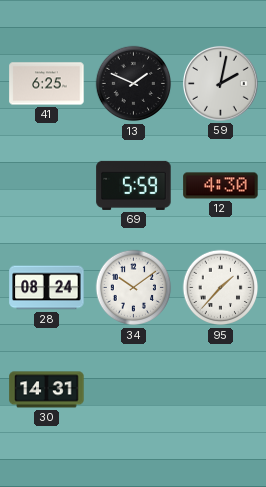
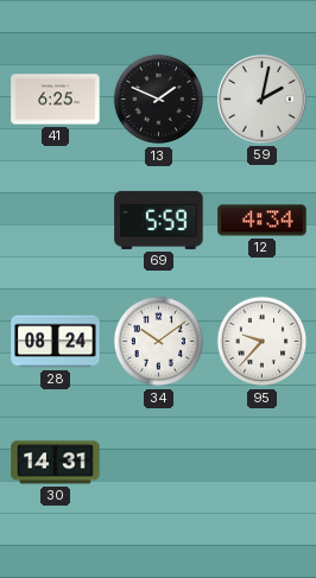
12: 4:30 -> 4:34 (263, 221)
95: 1:37 -> 9:37 (263, 342)
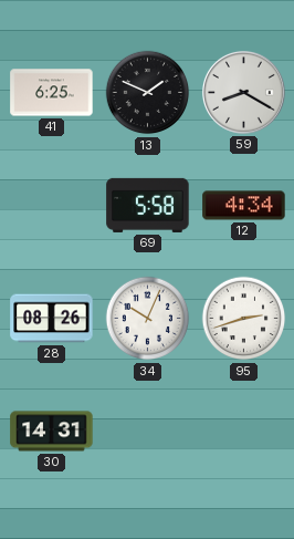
59: 2:02 -> 8:20 (243, 92)
69: 5:59 -> 5:58 (148, 205)
28: 08:24 -> 08:26 (52, 319)
34: 10:09 -> 10:04 (148, 319)
95: 9:37 -> 2:42 (244, 319)
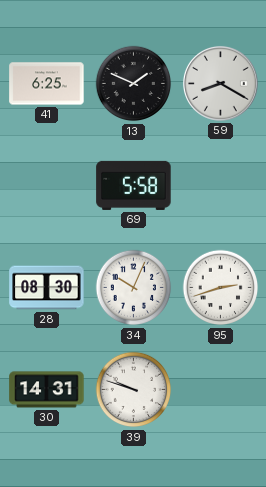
12: 4:34 -> none (244, 206)
28: 08:26 -> 08:30 (47, 288)
39: none -> 9:48 (134, 390)
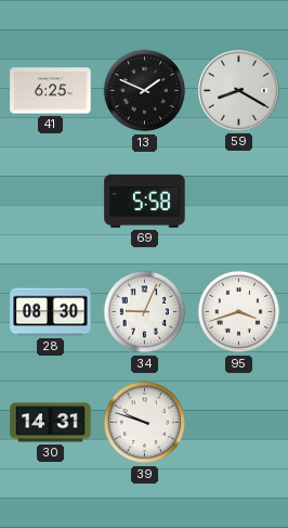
34: 10:04 -> 9:04 (145, 312)
95: 2:42 -> 3:42 (239, 312)
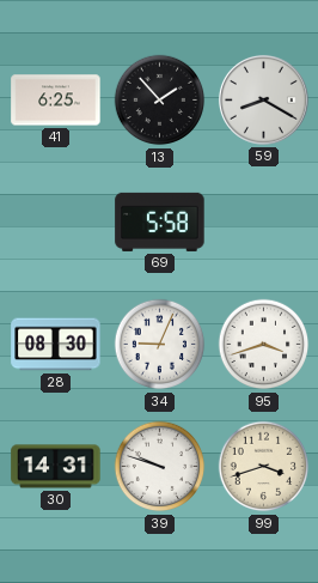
13: 1:49 -> 1:53 (160, 101)
99: none -> 3:42 (264, 467)
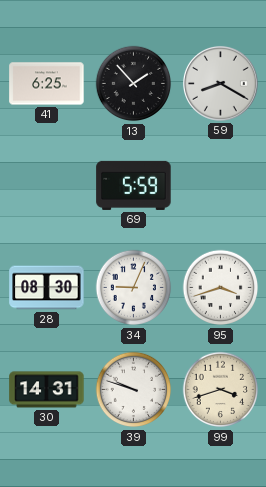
69: 5:58 -> 5:59 (134, 185)
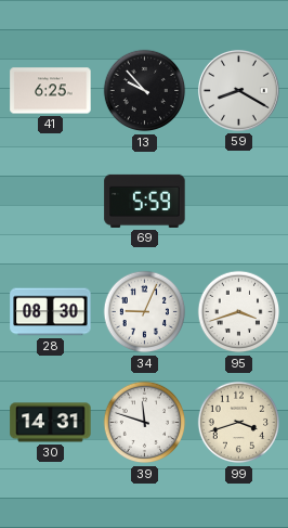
13: 1:53 -> 9:53 (145, 91)
39: 9:48 -> 11:48 (145, 423)
